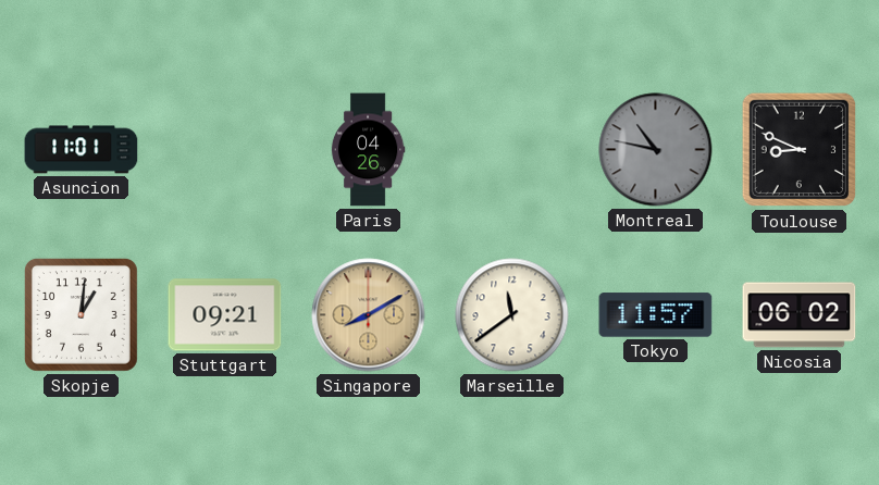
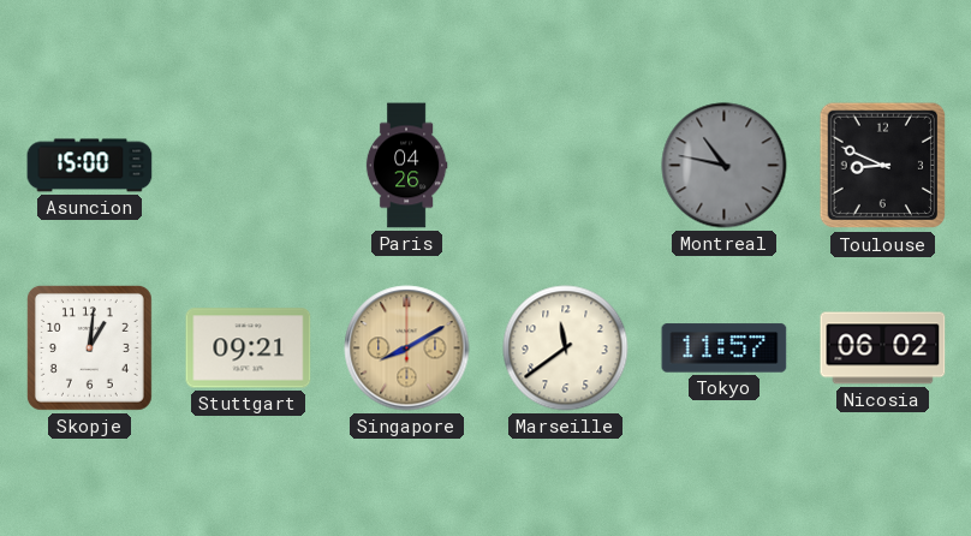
Asuncion: 11:01 -> 15:00 (90, 166)
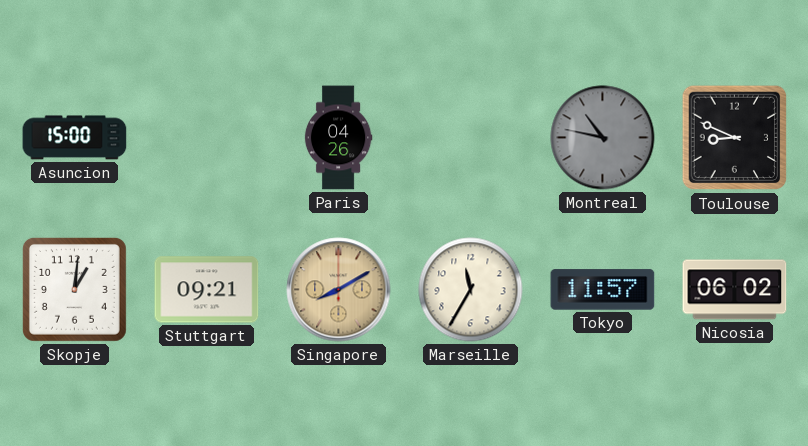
Marseille: 11:39 -> 11:35 (471, 290)
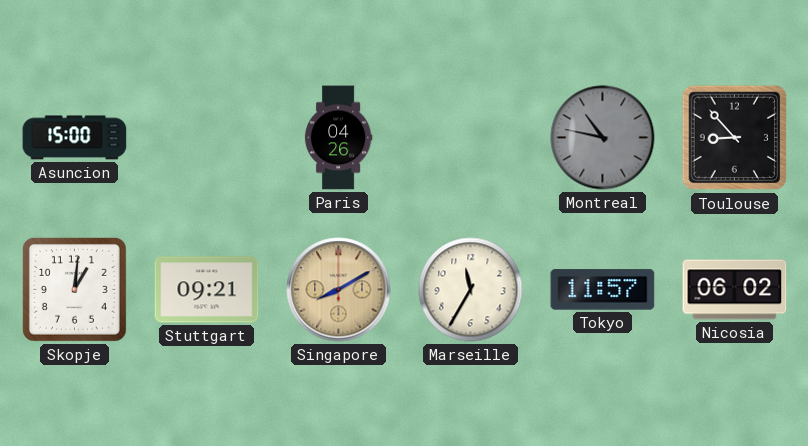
Toulouse: 8:49 -> 8:53 (735, 138)
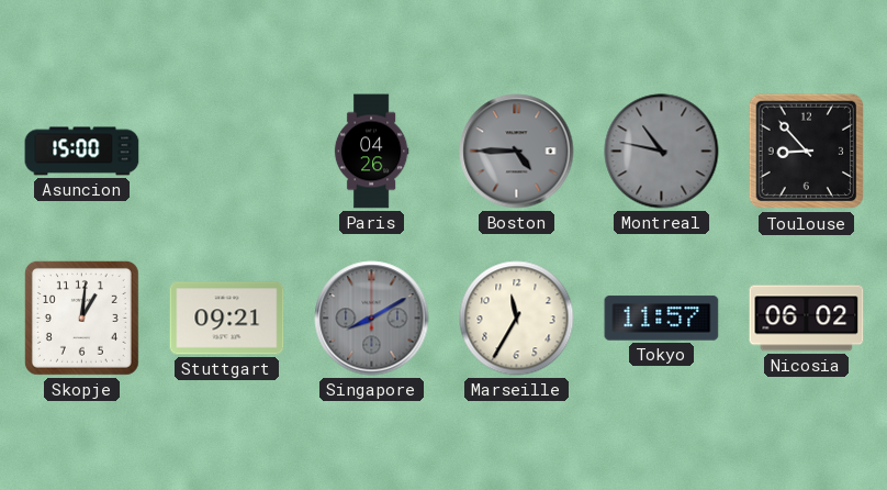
Boston: none -> 4:45 (517, 152)
Singapore dial: champagne -> grey (372, 319)
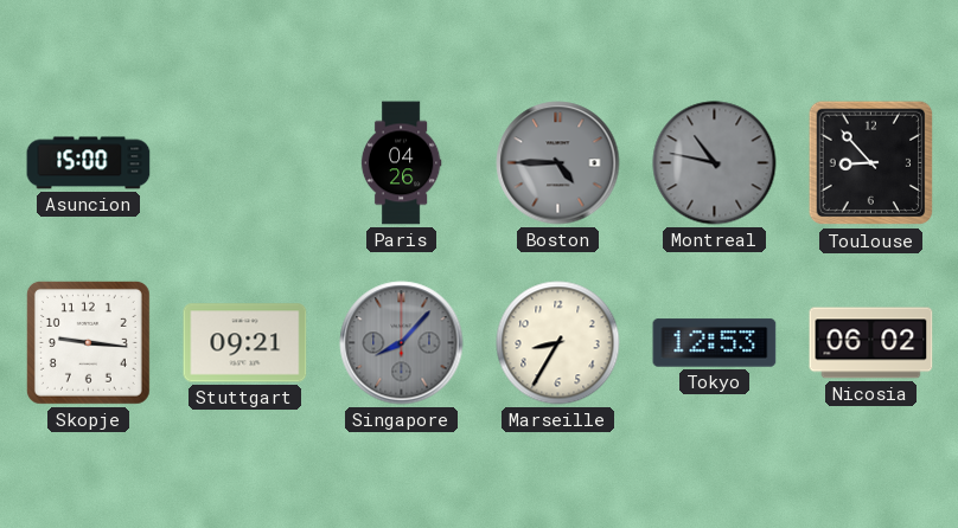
Skopje: 1:01 -> 9:16 (88, 342)
Singapore: 8:10 -> 8:07 (402, 343)
Marseille: 11:35 -> 8:35 (558, 343)
Tokyo: 11:57 -> 12:53 (715, 343)
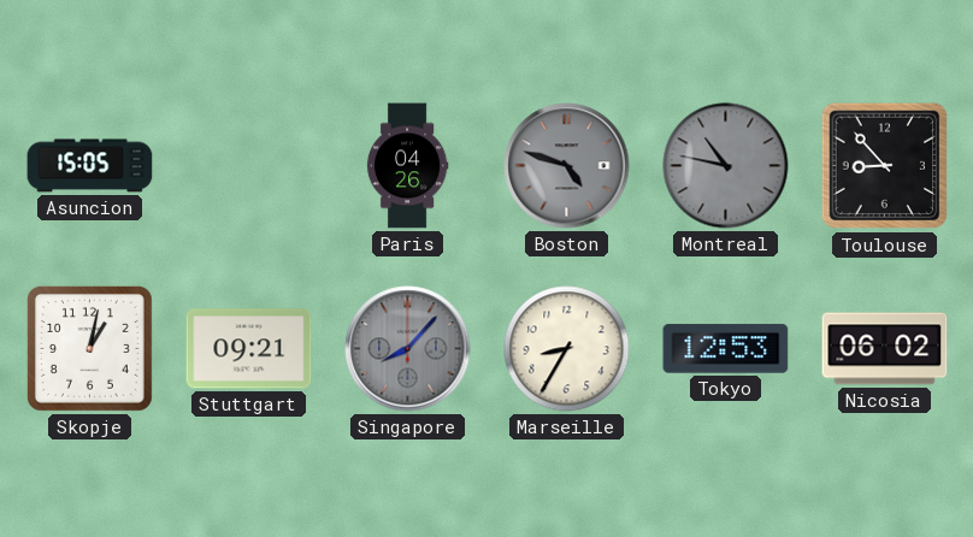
Asuncion: 15:00 -> 15:05 (90, 166)
Boston: 4:45 -> 4:48 (567, 166)
Skopje: 9:16 -> 1:02 (89, 348)
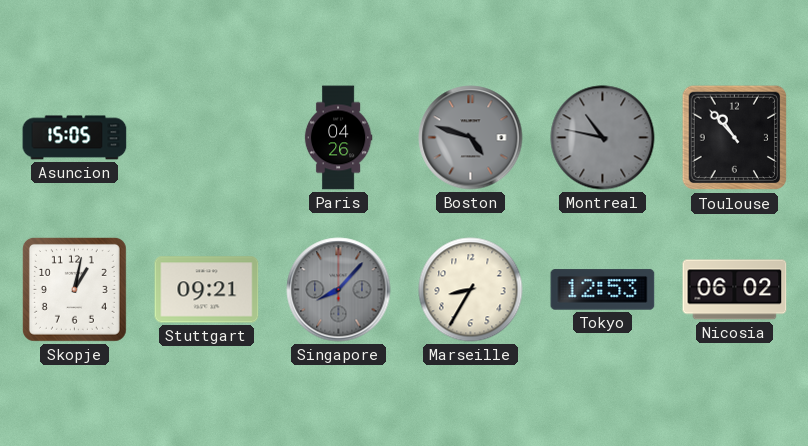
Toulouse: 8:53 -> 10:53 (735, 138)
